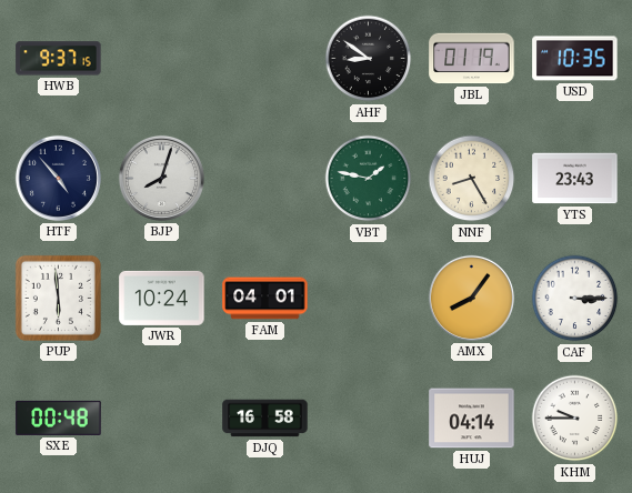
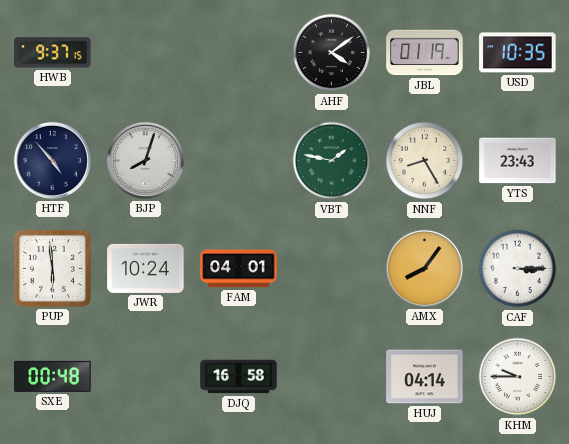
AHF: 8:51 -> 4:09 (332, 53)
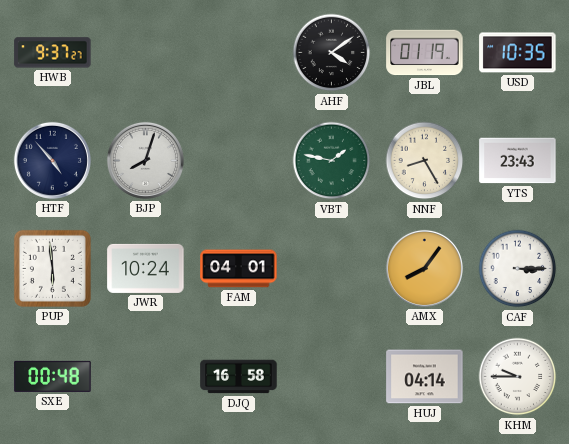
HWB: 9:37:15 -> 9:37:27 (53, 53)
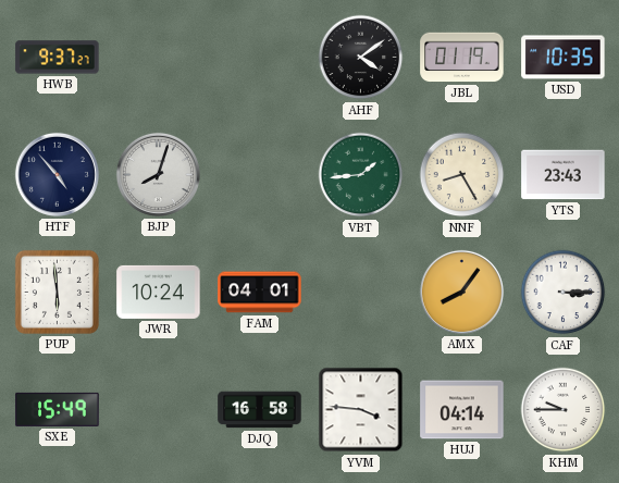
VBT: 1:47 -> 1:44 (361, 175)
SXE: 00:48 -> 15:49 (58, 409)
YVM: none -> 3:46 (361, 410)
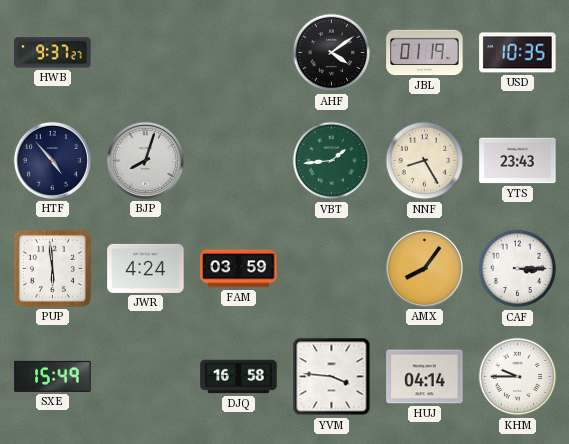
JWR: 10:24 -> 4:24 (146, 268)
FAM: 04:01 -> 03:59 (239, 269)
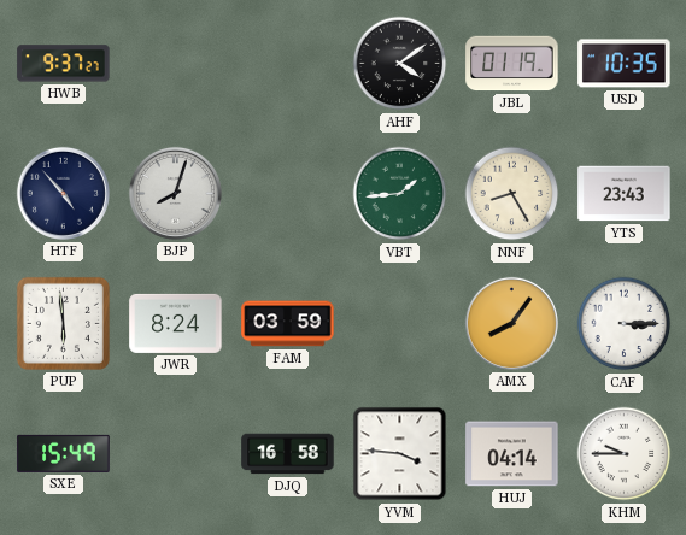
JWR: 4:24 -> 8:24 (176, 323)
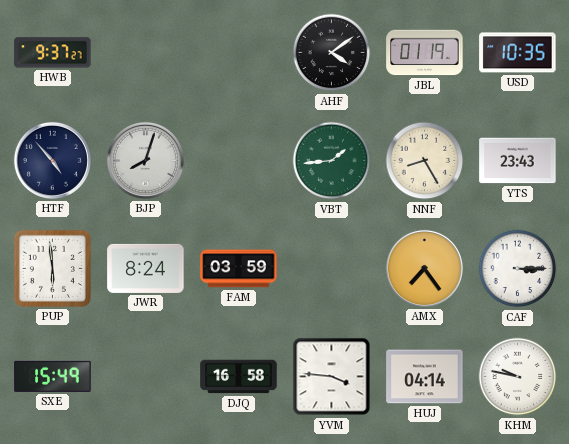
AMX: 8:06 -> 7:24 (424, 268)
KHM: 9:45 -> 9:47 (518, 377)
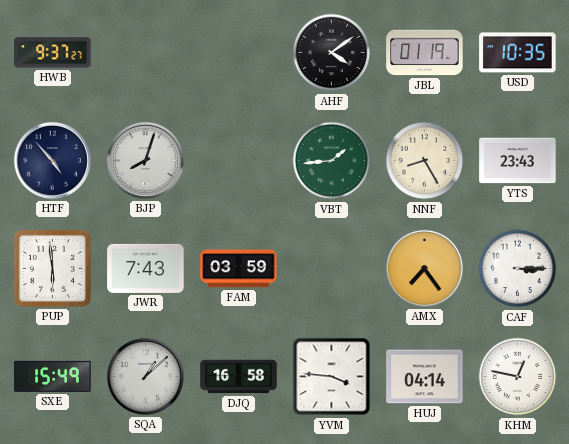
JWR: 8:24 -> 7:43 (146, 268)
SQA: none -> 1:08 (145, 376)
KHM: 9:47 -> 12:47 (518, 377)
